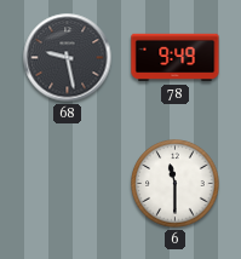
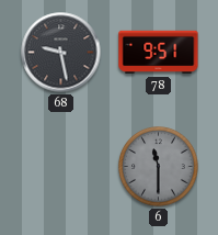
78: 9:49 -> 9:51 (159, 53)
6 dial: white -> grey (159, 167)
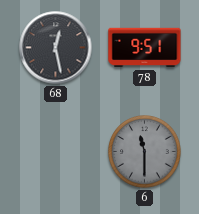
68: 9:28 -> 12:28 (56, 48)
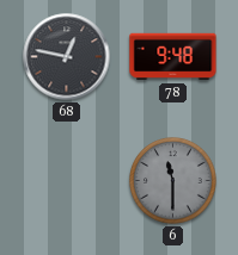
68: 12:28 -> 12:47 (67, 57)
78: 9:51 -> 9:48 (173, 57)
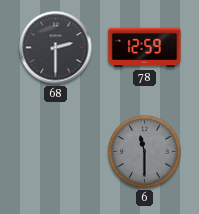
68: 12:47 -> 2:30 (56, 48)
78: 9:48 -> 12:59 (145, 48)
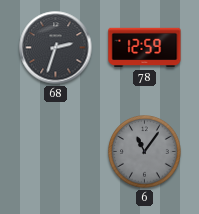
68: 2:30 -> 2:33 (56, 48)
6: 11:30 -> 11:06 (145, 152)
